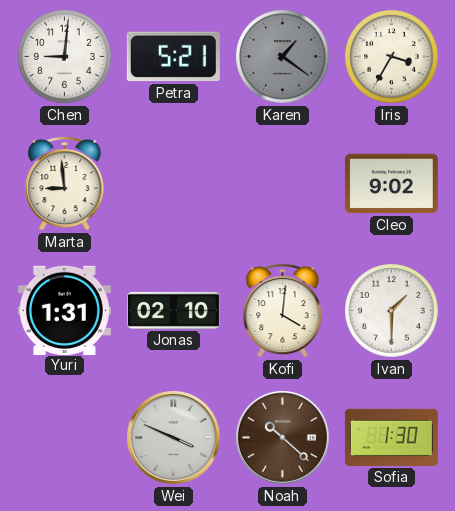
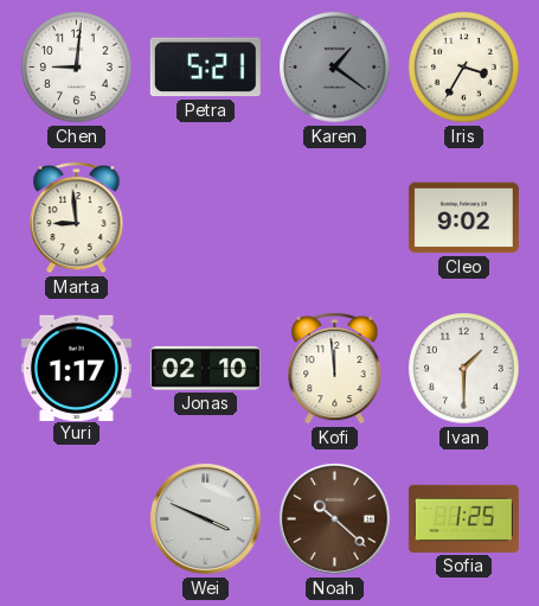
Yuri: 1:31 -> 1:17 (76, 368)
Kofi: 4:01 -> 11:59 (335, 368)
Sofia: 1:30 -> 1:25 (463, 518)
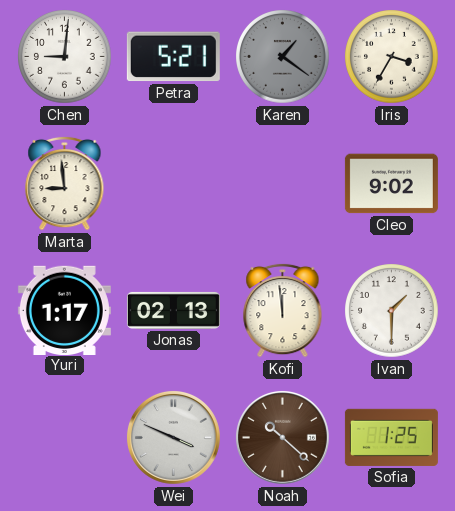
Jonas: 02:10 -> 02:13 (173, 310)
